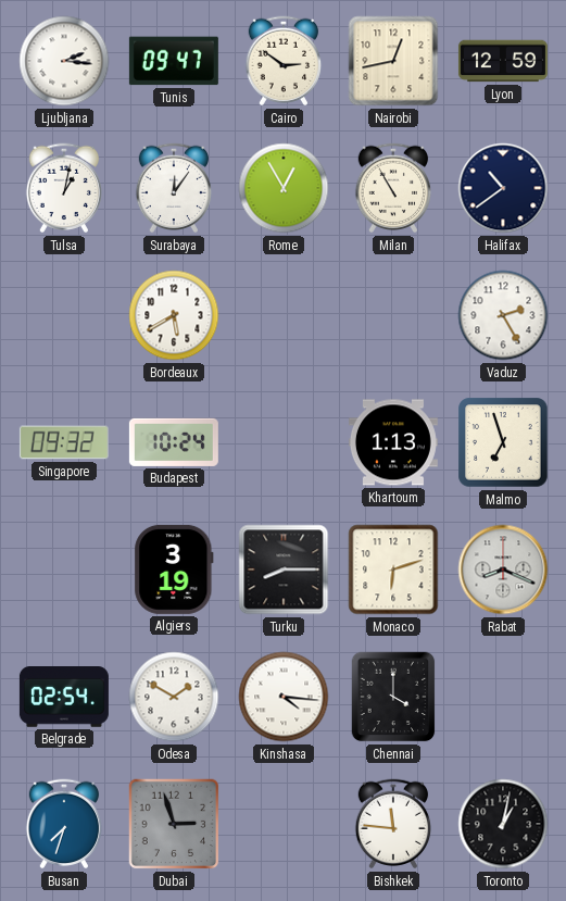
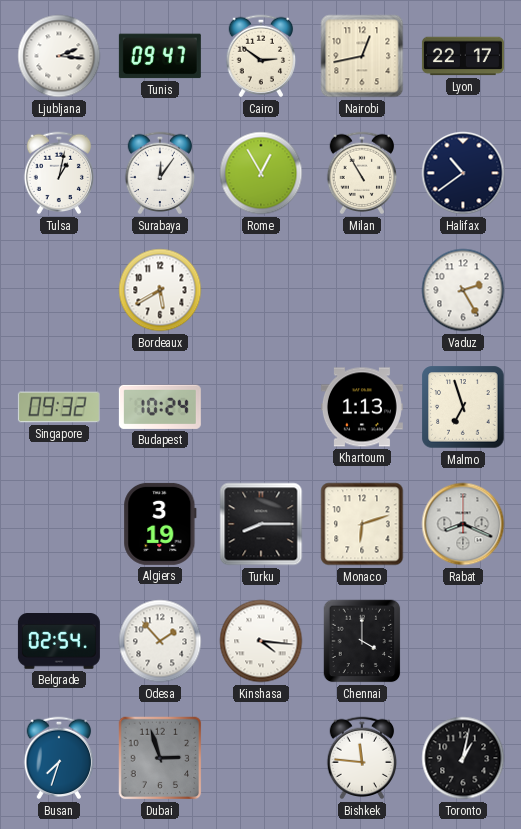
Lyon: 12:59 -> 22:17 (463, 56)
Odesa: 1:50 -> 1:53 (160, 641)
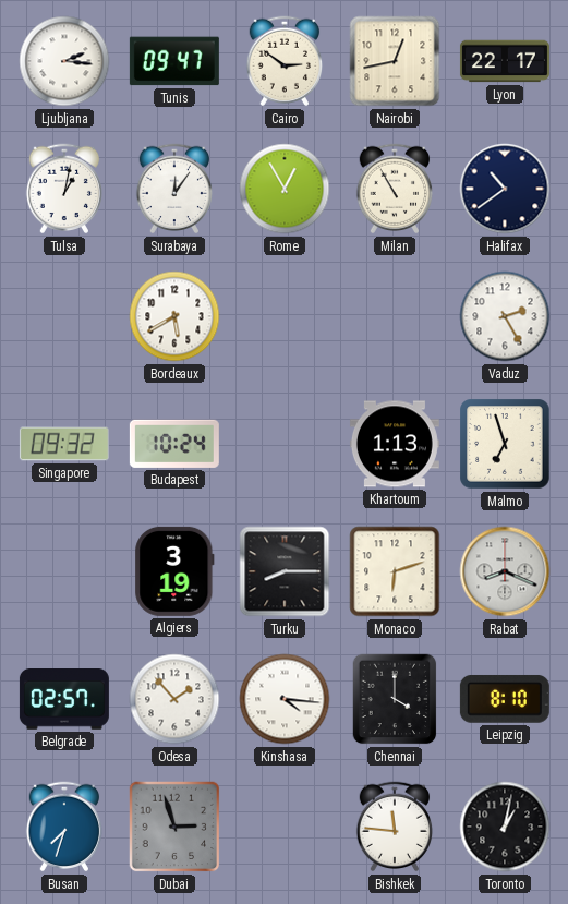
Belgrade: 02:54 -> 02:57 (64, 700)
Leipzig: none -> 8:10 (505, 699)
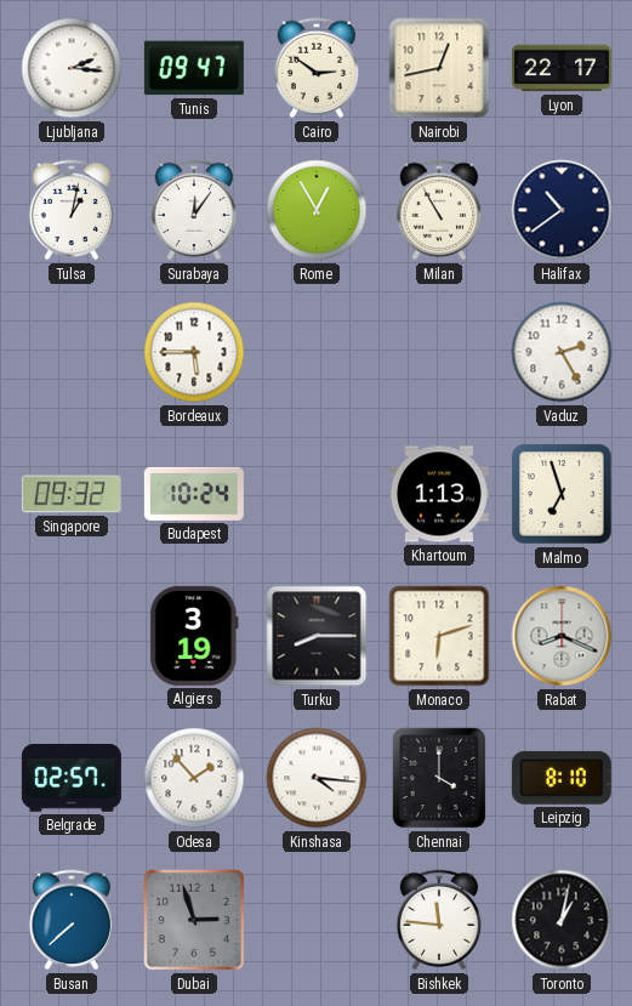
Bordeaux: 5:40 -> 5:45 (194, 352)
Busan: 7:33 -> 7:38 (72, 920)
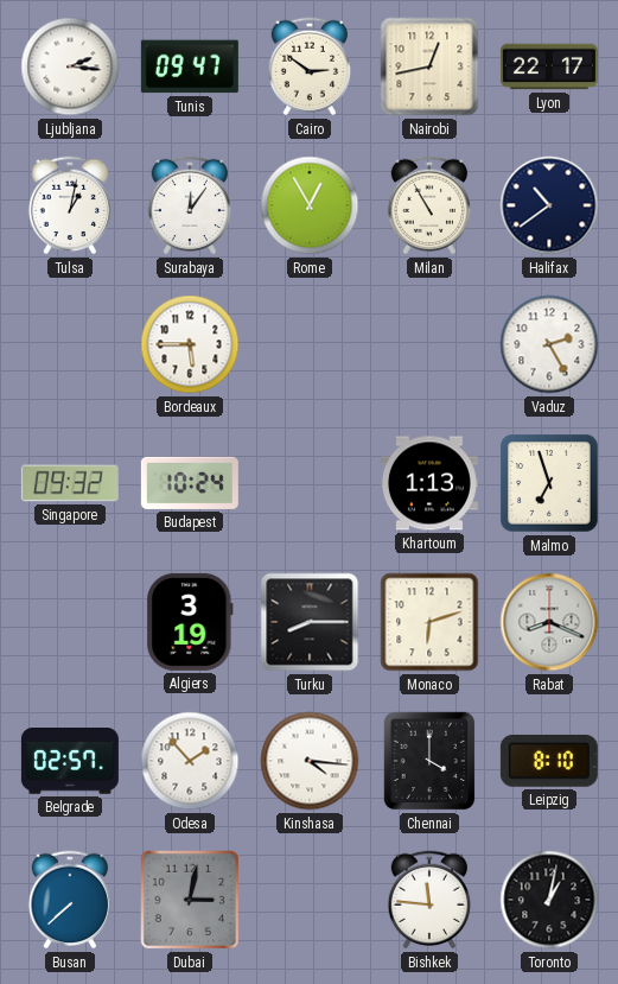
Dubai: 2:57 -> 3:02 (190, 900)
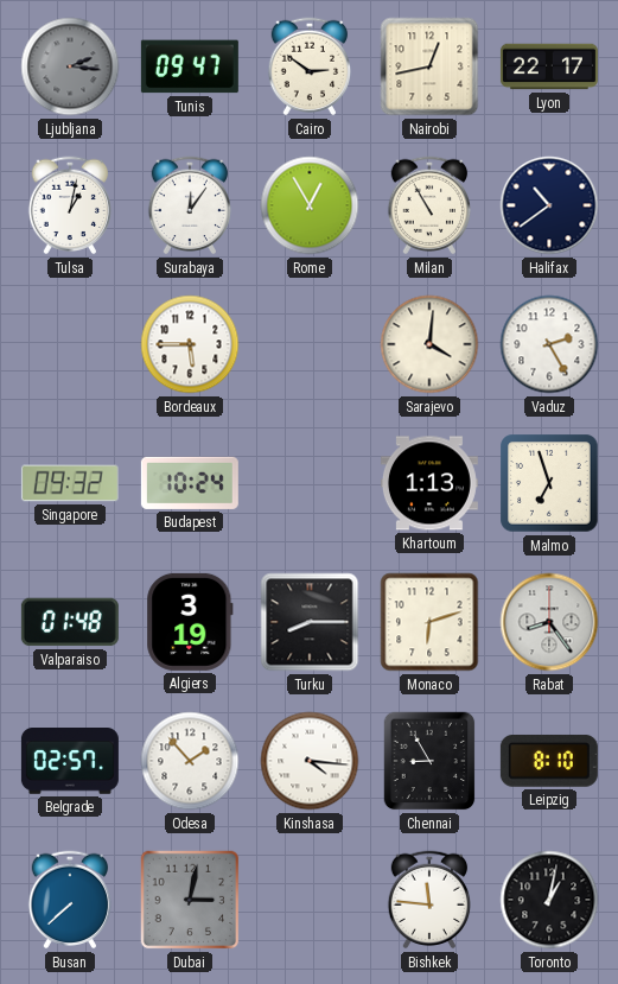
Ljubljana dial: white -> grey (70, 66)
Sarajevo: none -> 4:01 (429, 344)
Valparaiso: none -> 01:48 (70, 622)
Rabat: 8:19 -> 8:24 (549, 622)
Chennai: 4:00 -> 8:55 (429, 761)
